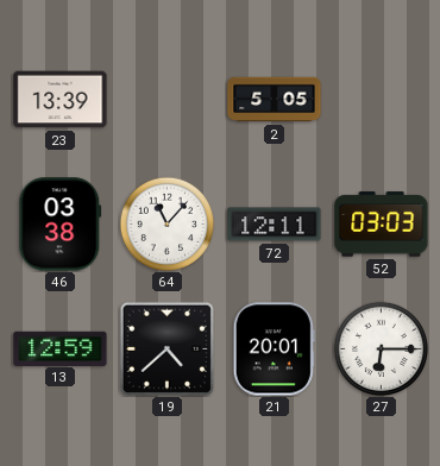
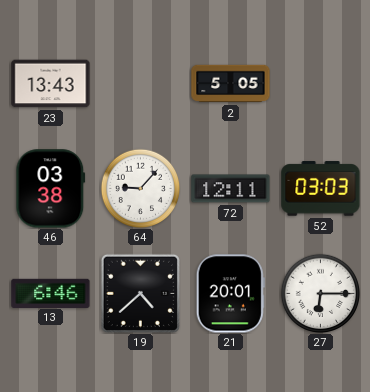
23: 13:39 -> 13:43 (51, 84)
64: 11:07 -> 9:07 (140, 188)
13: 12:59 -> 6:46 (51, 293)
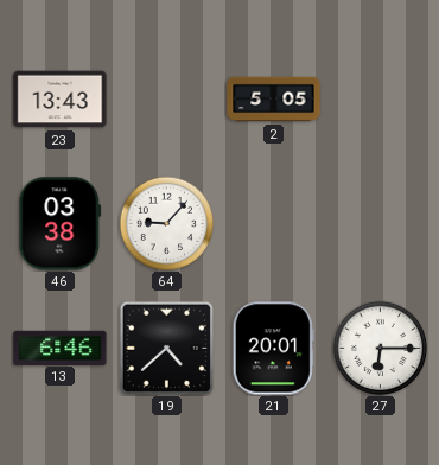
72: 12:11 -> none (231, 189)
52: 03:03 -> none (321, 189)
